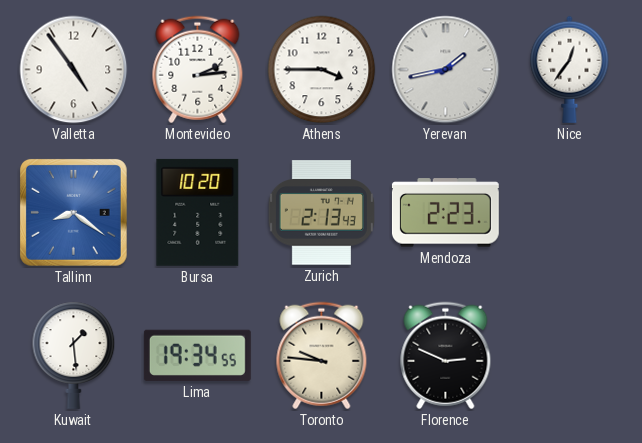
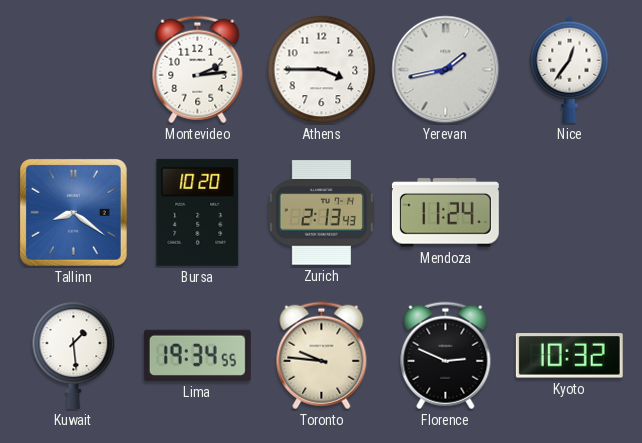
Valletta: 4:54 -> none (74, 70)
Mendoza: 2:23 -> 11:24 (445, 213)
Kyoto: none -> 10:32 (569, 356)
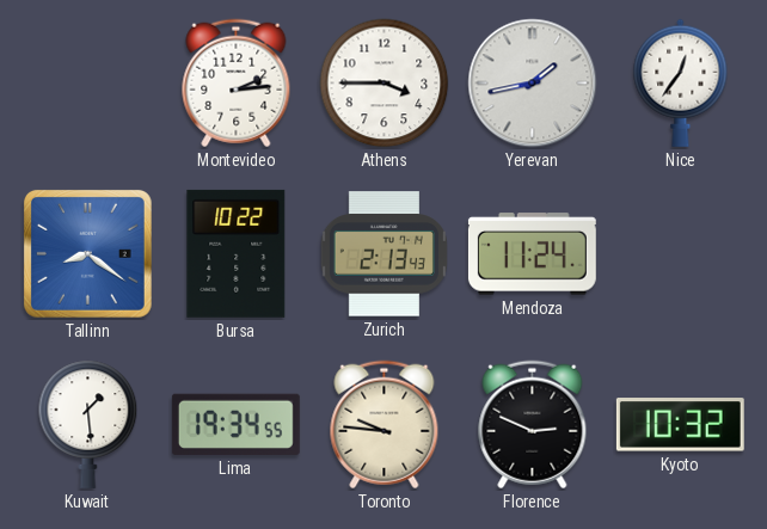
Bursa: 10:20 -> 10:22 (237, 253)
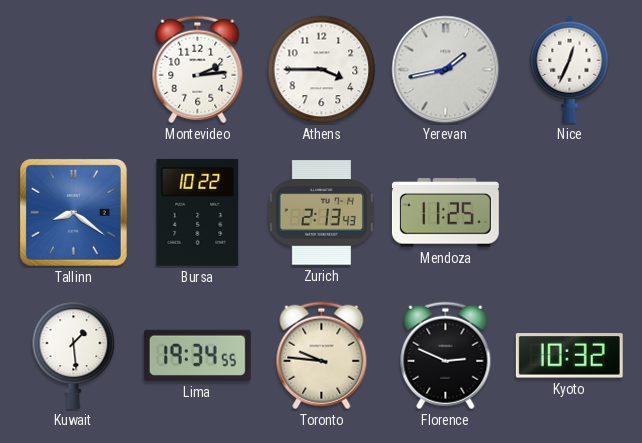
Nice: 12:36 -> 12:34 (570, 69)
Mendoza: 11:24 -> 11:25 (445, 213)
